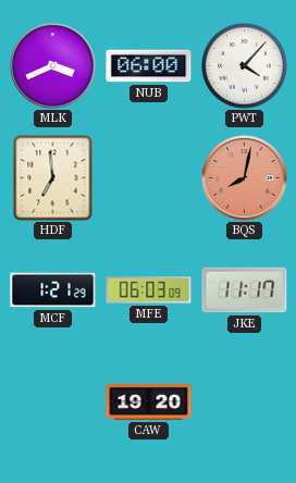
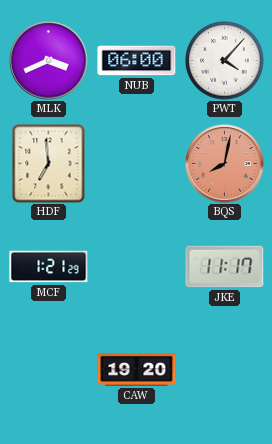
MFE: 06:03 -> none (149, 290)
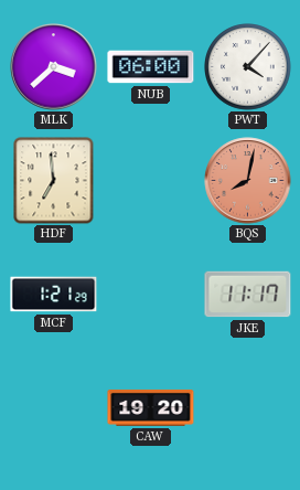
MLK: 3:41 -> 3:38 (54, 67)
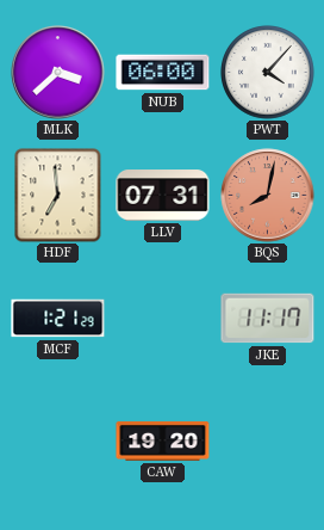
LLV: none -> 07:31 (163, 196)
